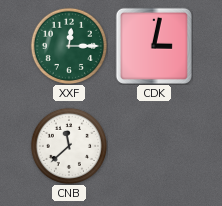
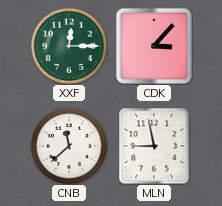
CDK: 3:02 -> 3:07 (154, 46)
MLN: none -> 8:58 (154, 146)
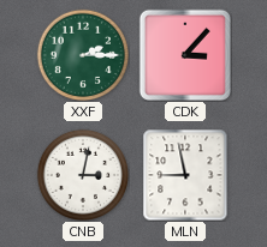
XXF: 12:15 -> 2:15 (82, 54)
CNB: 11:38 -> 3:02 (82, 174)
